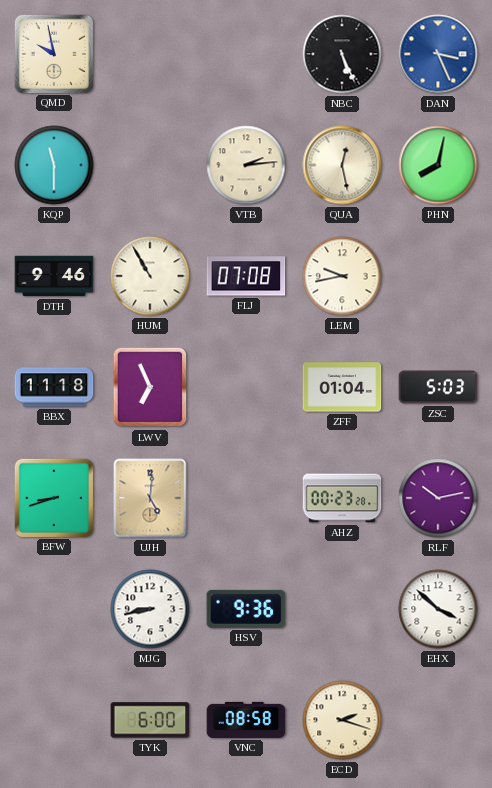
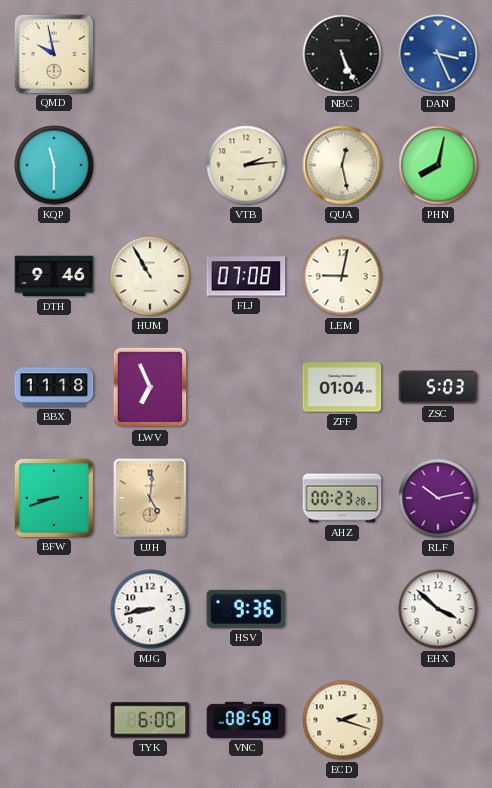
LEM: 9:43 -> 9:02 (342, 276)
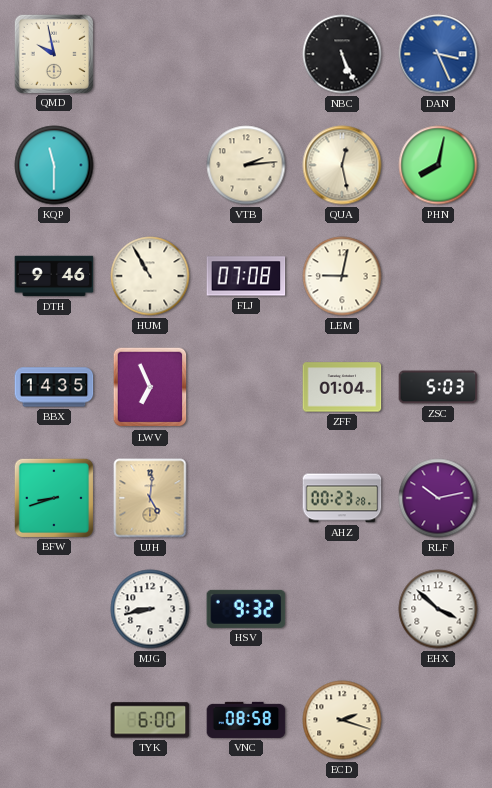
BBX: 11:18 -> 14:35 (54, 387)
HSV: 9:36 -> 9:32 (246, 609)
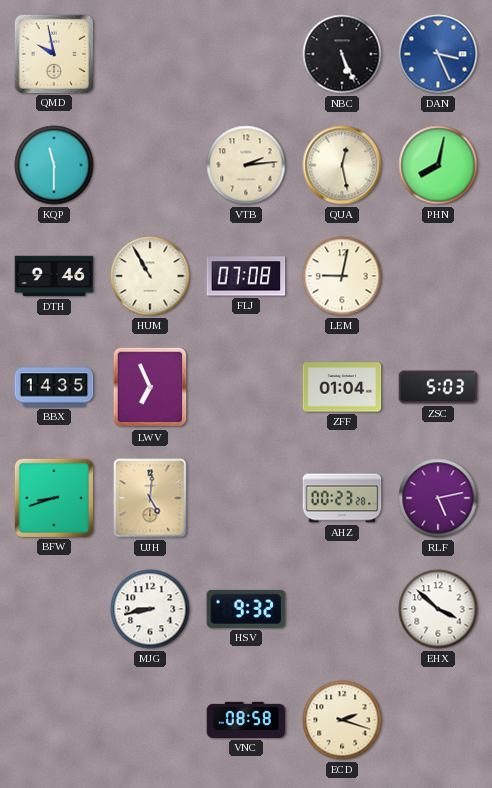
RLF: 10:13 -> 5:13 (438, 498)
TYK: 6:00 -> none (150, 720)
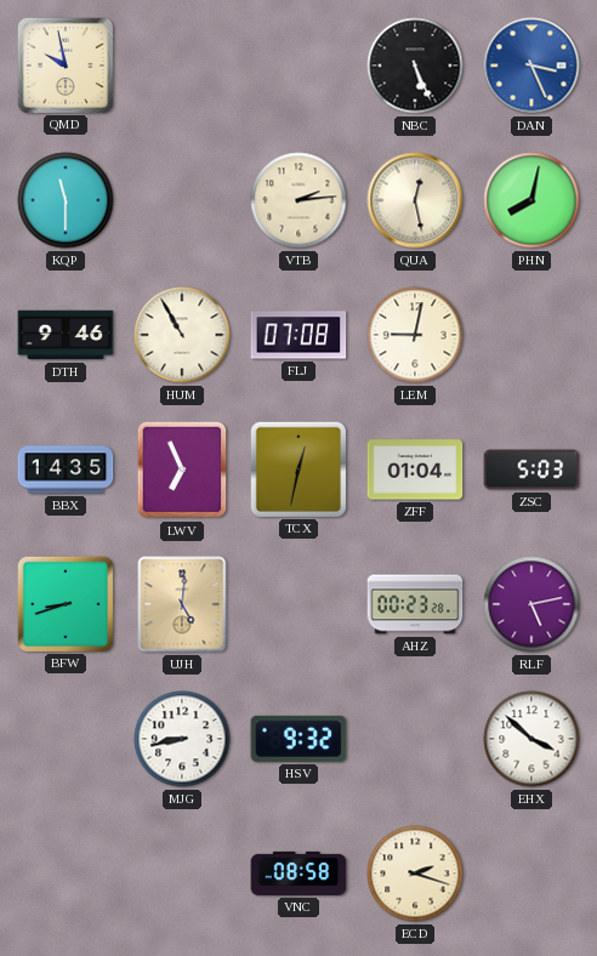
TCX: none -> 12:32 (297, 468)
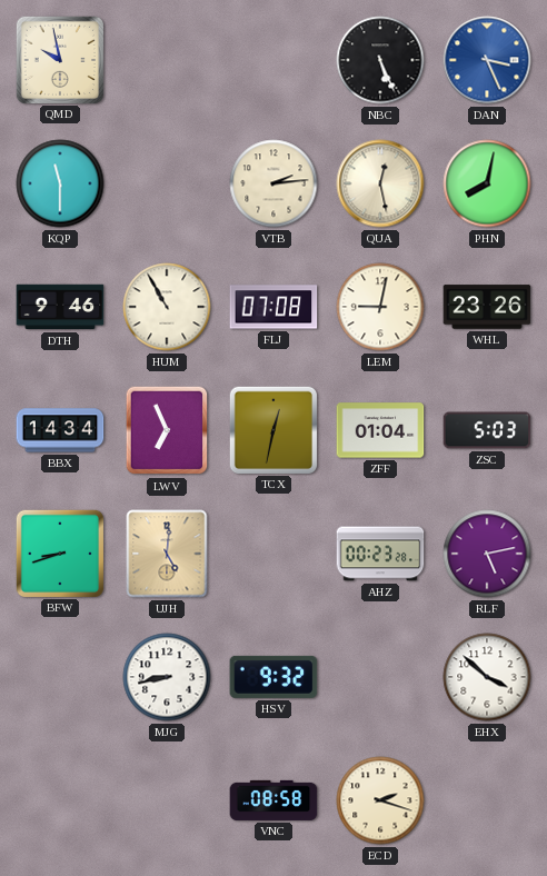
WHL: none -> 23:26 (487, 307)
BBX: 14:35 -> 14:34 (60, 430)
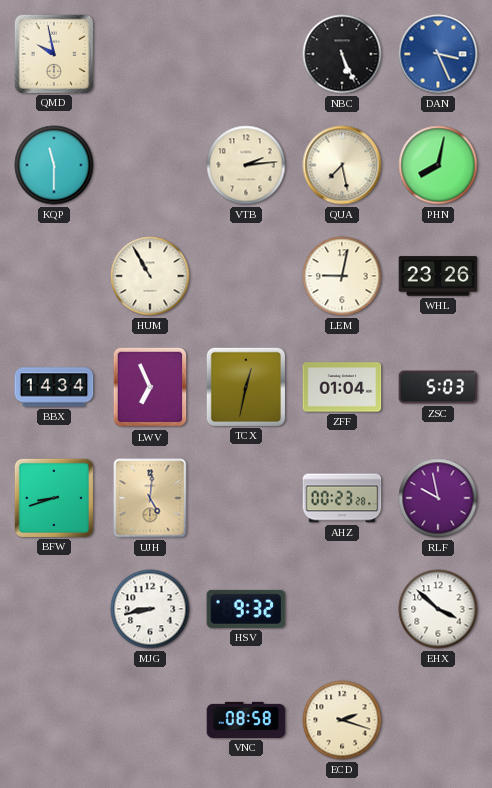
QUA: 12:28 -> 7:28 (342, 165)
DTH: 9:46 -> none (60, 307)
FLJ: 07:08 -> none (273, 307)
RLF: 5:13 -> 9:58 (438, 498)
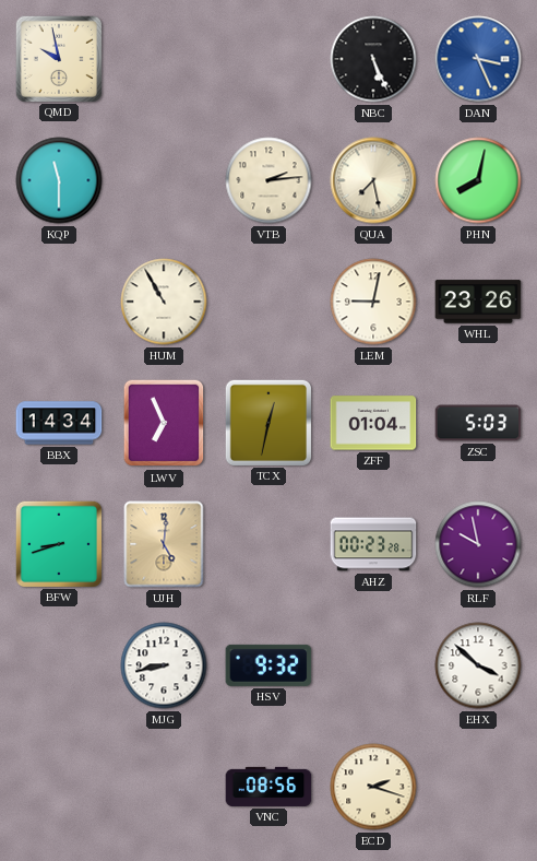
VNC: 08:58 -> 08:56 (268, 787)
